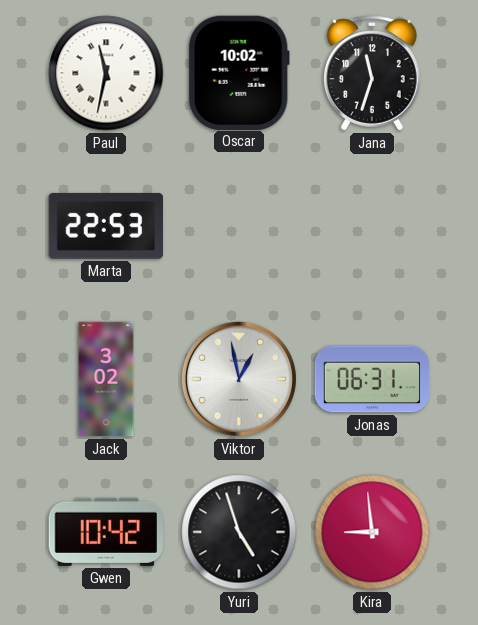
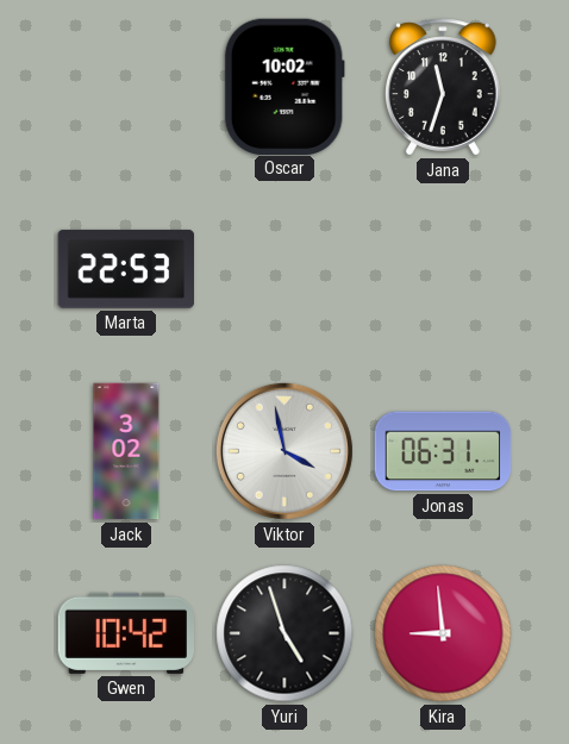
Paul: 11:32 -> none (106, 73)
Viktor: 12:58 -> 3:58 (284, 451)
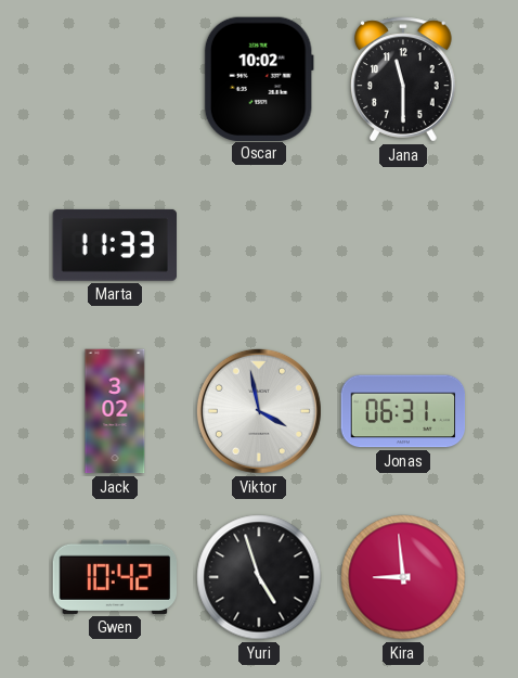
Jana: 11:33 -> 11:30 (404, 79)
Marta: 22:53 -> 11:33 (114, 245)
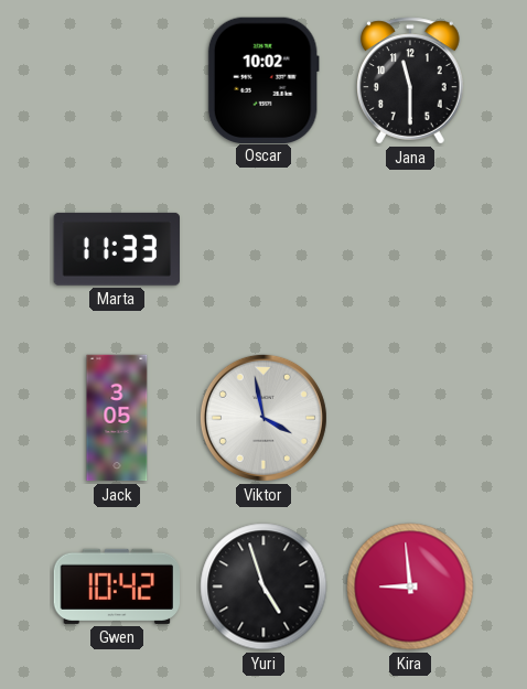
Jack: 3:02 -> 3:05 (117, 418)
Jonas: 06:31 -> none (403, 411)
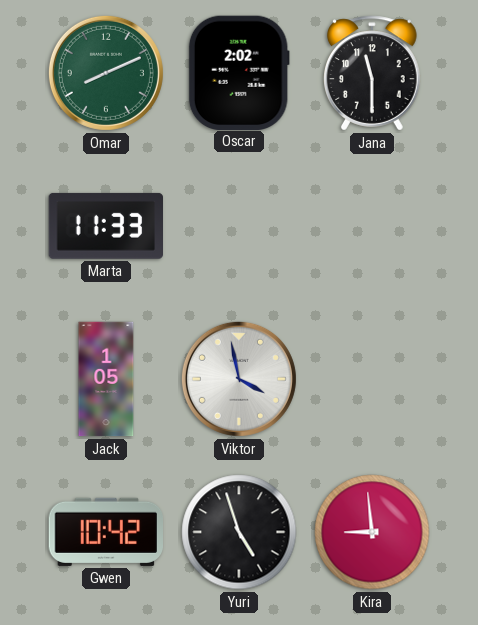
Omar: none -> 8:11 (106, 73)
Oscar: 10:02 -> 2:02 (239, 72)
Jack: 3:05 -> 1:05 (106, 379)
